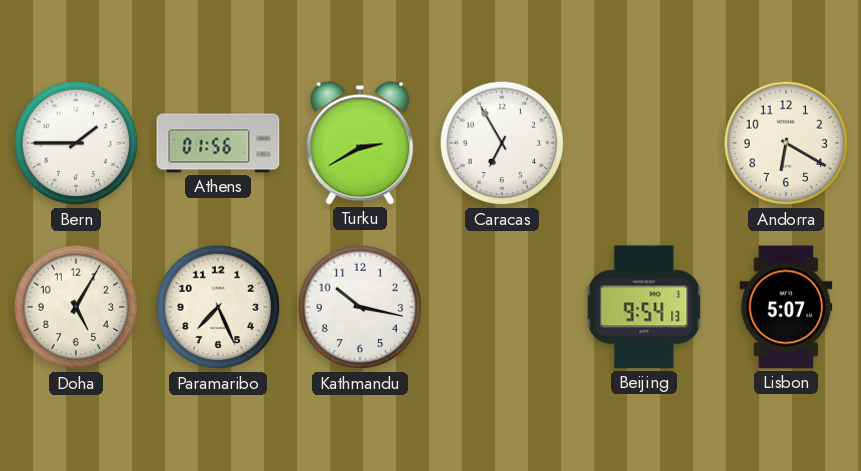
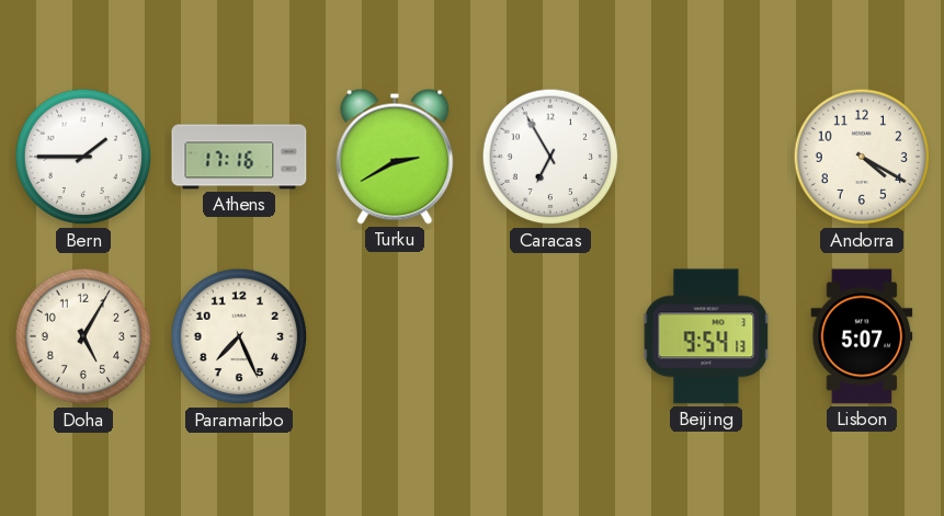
Athens: 01:56 -> 17:16 (239, 157)
Andorra: 6:20 -> 4:20 (862, 157)
Kathmandu: 10:17 -> none (360, 307)
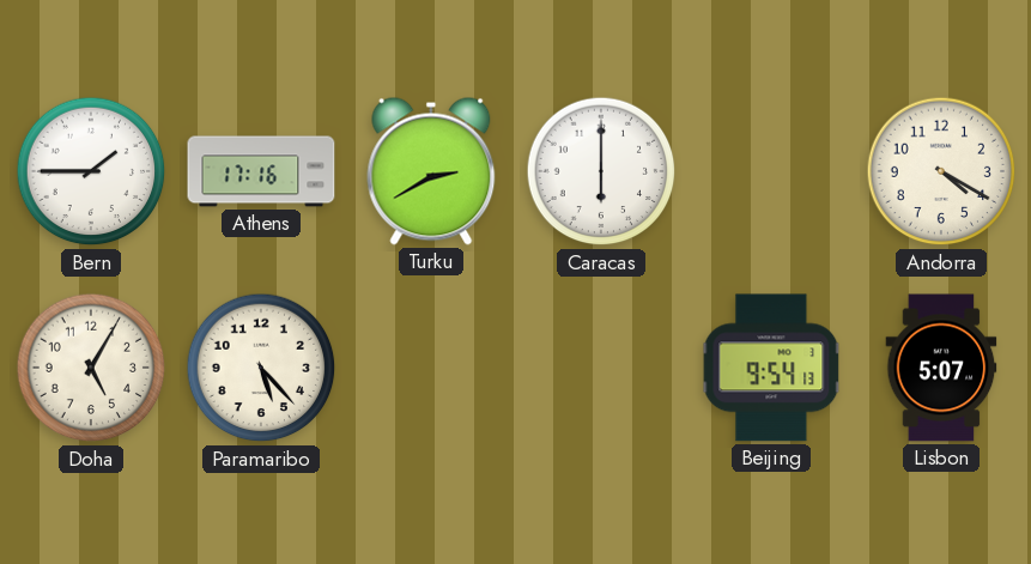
Caracas: 6:55 -> 6:00 (601, 171)
Paramaribo: 7:26 -> 5:23 (261, 368)
